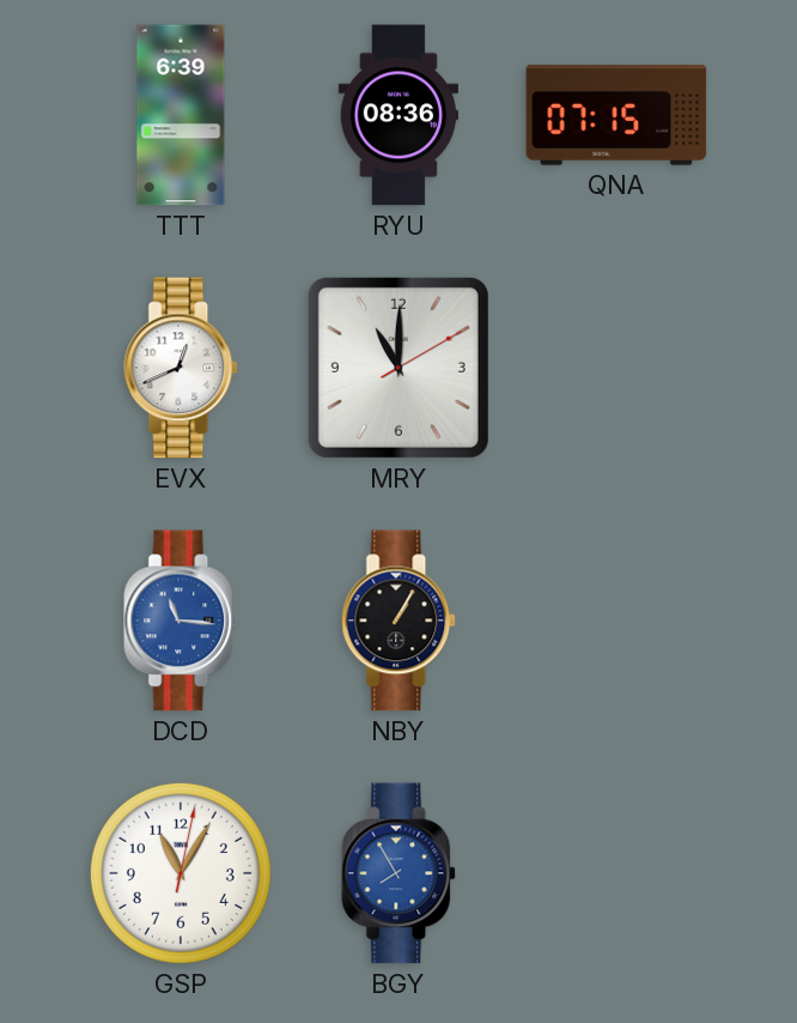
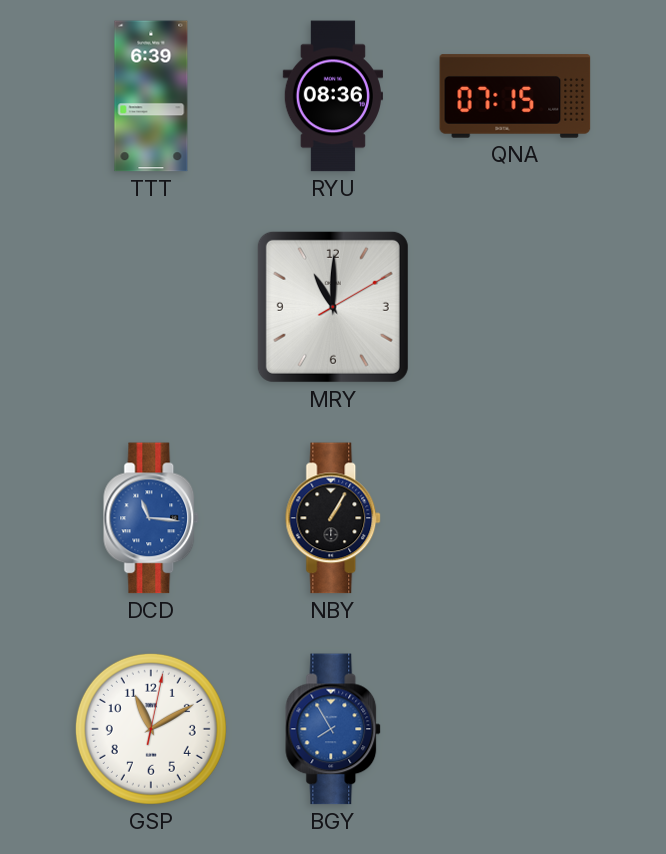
EVX: 12:41 -> none (182, 368)
GSP: 11:05 -> 11:10 (151, 729)
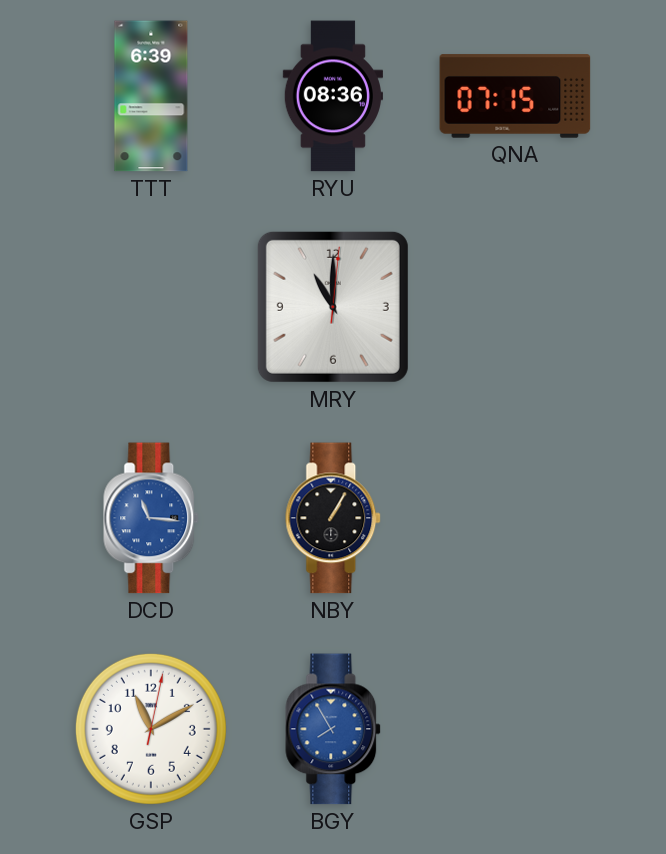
MRY: 11:00:10 -> 11:00:01 (333, 307)
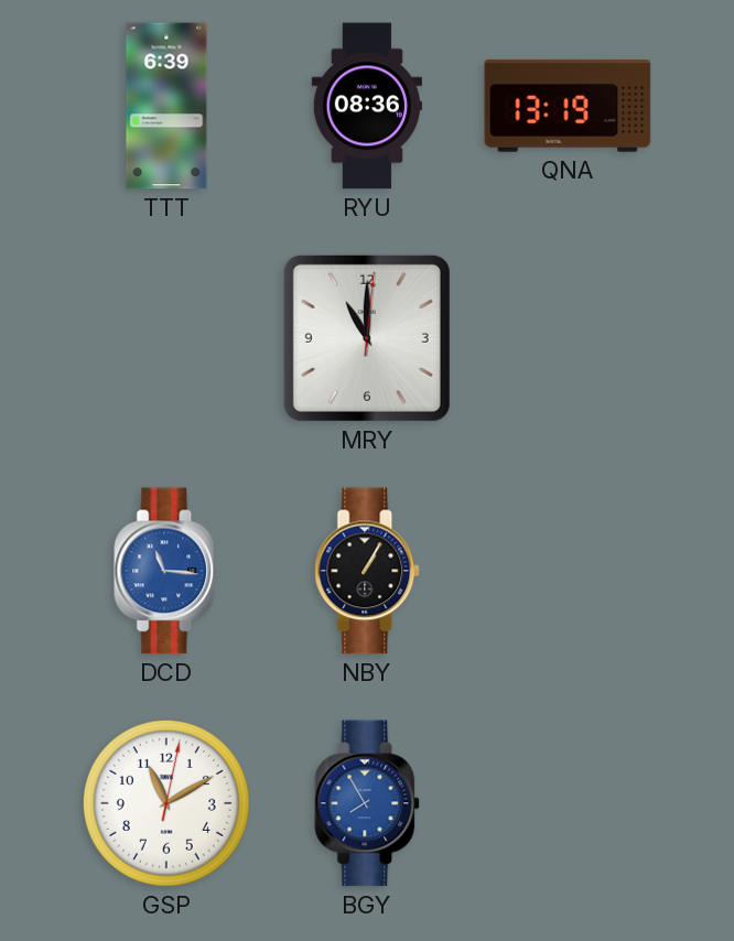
QNA: 07:15 -> 13:19 (568, 106)
